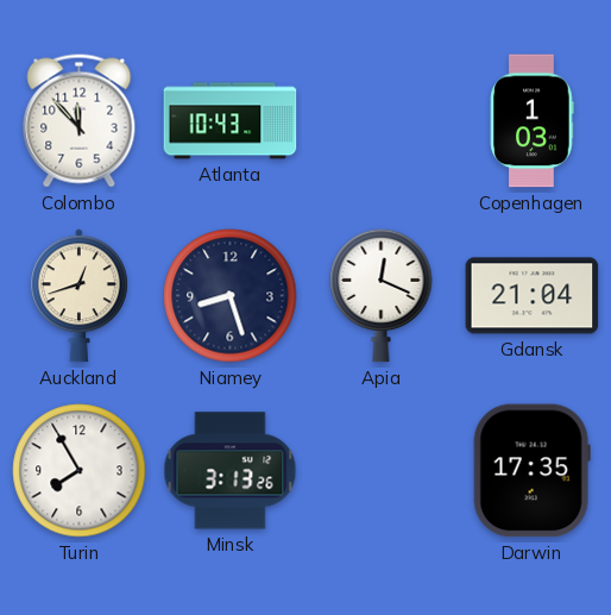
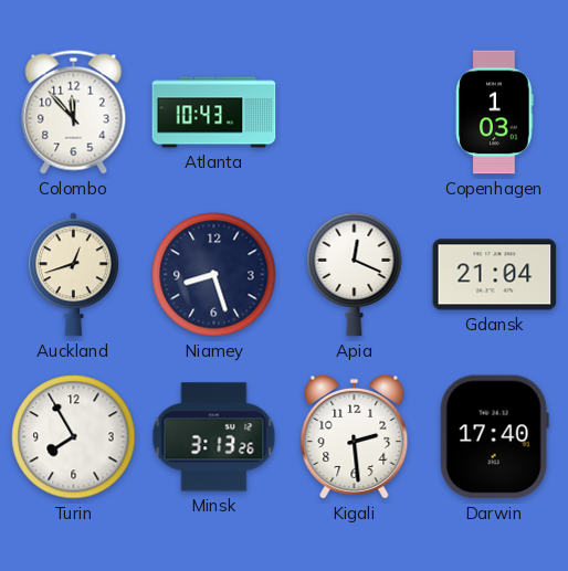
Kigali: none -> 2:29 (355, 436)
Darwin: 17:35 -> 17:40 (494, 437)
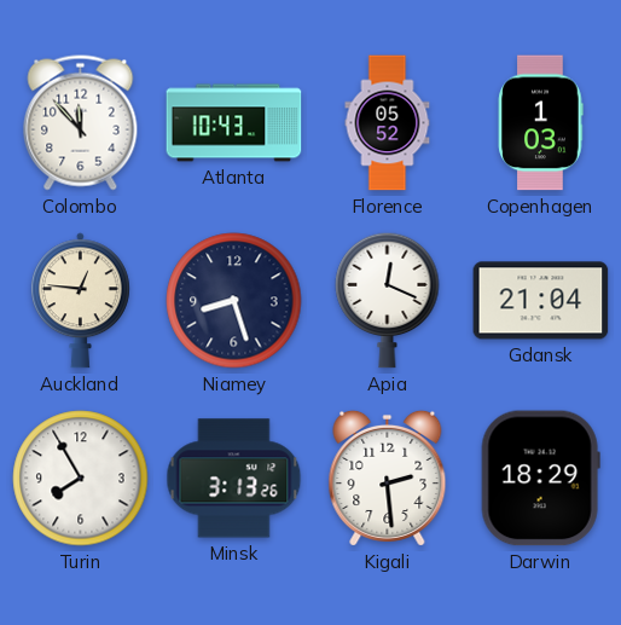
Florence: none -> 05:52 (388, 123)
Auckland: 12:42 -> 12:46 (80, 301)
Darwin: 17:40 -> 18:29 (540, 479)
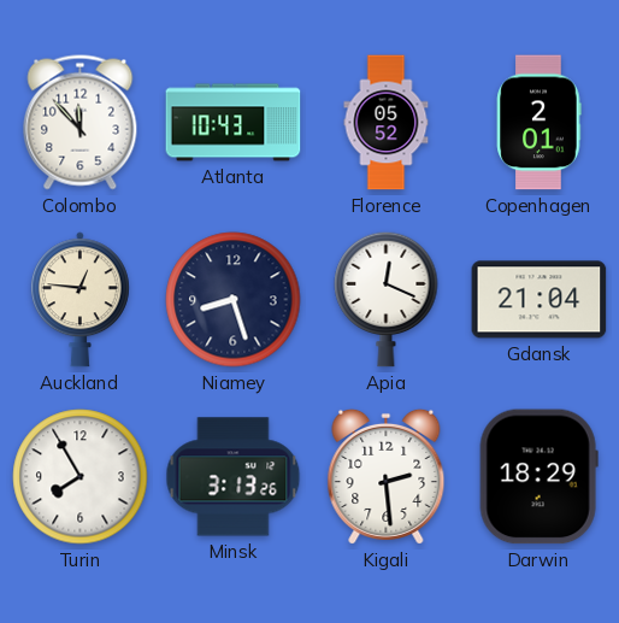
Copenhagen: 1:03 -> 2:01 (540, 123)
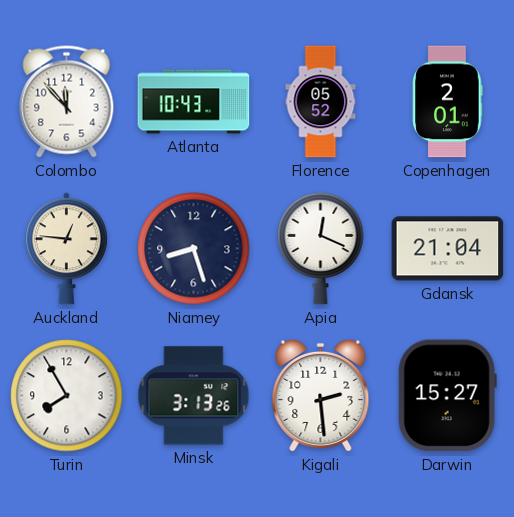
Darwin: 18:29 -> 15:27 (447, 396)
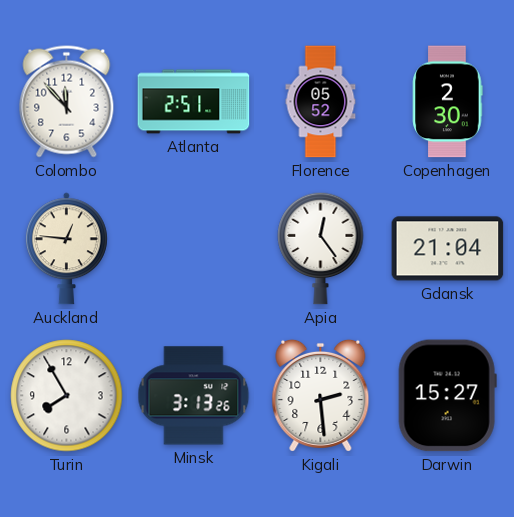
Atlanta: 10:43 -> 2:51 (194, 102)
Copenhagen: 2:01 -> 2:30 (448, 102)
Niamey: 8:27 -> none (194, 249)
Apia: 12:19 -> 12:24 (321, 248)
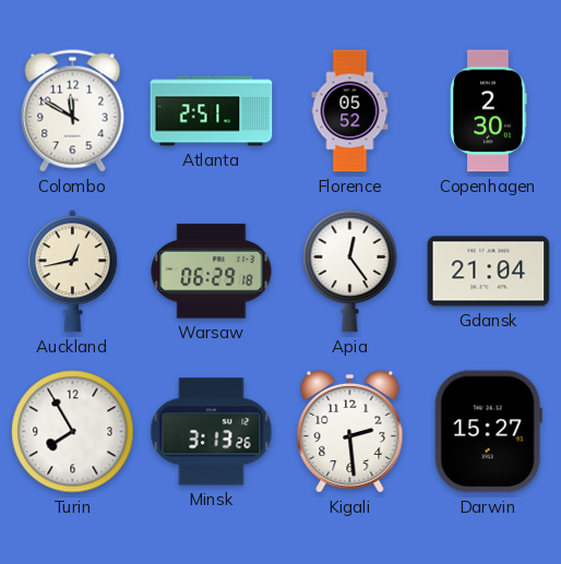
Colombo: 11:53 -> 11:50 (73, 111)
Auckland: 12:46 -> 12:43 (72, 272)
Warsaw: none -> 06:29 (212, 272)
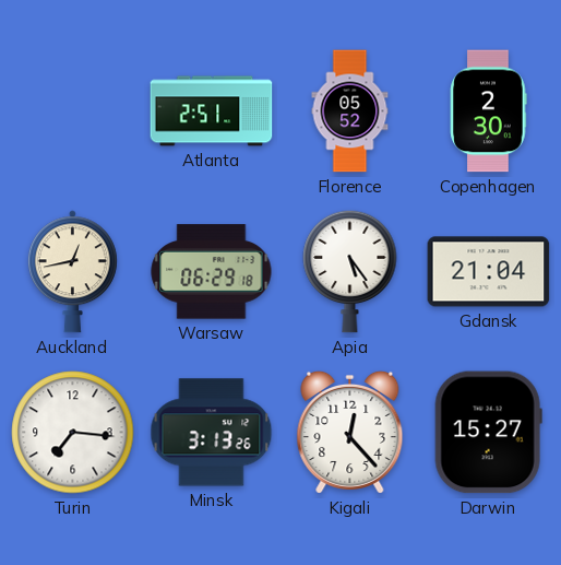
Colombo: 11:50 -> none (73, 111)
Apia: 12:24 -> 5:24 (350, 271)
Turin: 7:55 -> 7:16 (73, 433)
Kigali: 2:29 -> 12:23 (350, 432)
